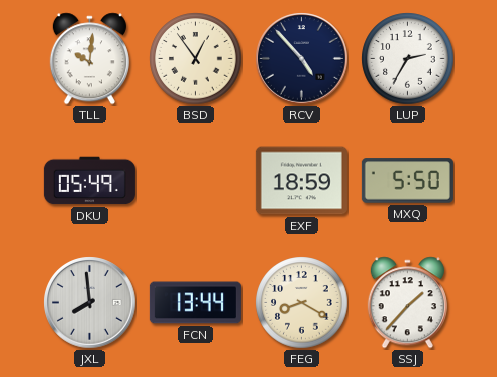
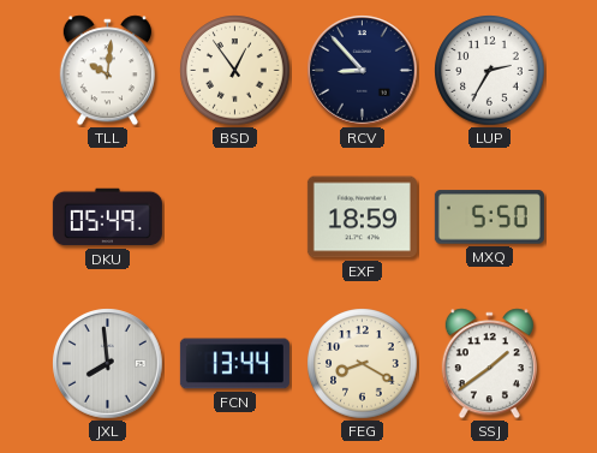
RCV: 4:53 -> 8:53 (363, 71)
SSJ: 1:37 -> 1:39 (489, 364)
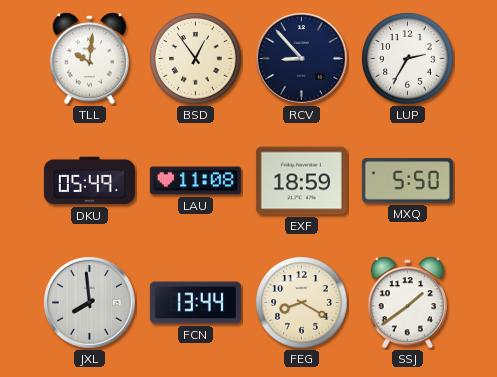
LAU: none -> 11:08 (195, 181)
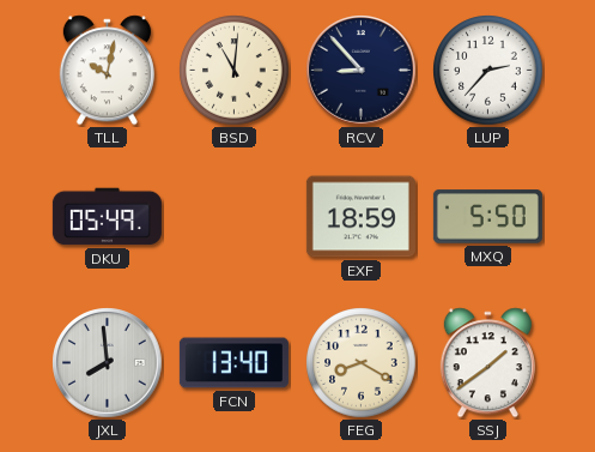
TLL: 10:01 -> 10:02 (107, 71)
BSD: 12:54 -> 11:01 (235, 71)
LUP: 2:35 -> 2:37 (488, 71)
LAU: 11:08 -> none (195, 181)
FCN: 13:44 -> 13:40 (233, 363)
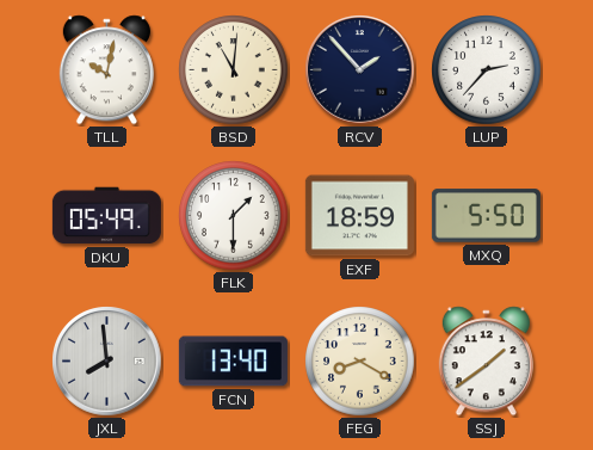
RCV: 8:53 -> 1:53 (360, 70)
FLK: none -> 1:30 (234, 216)
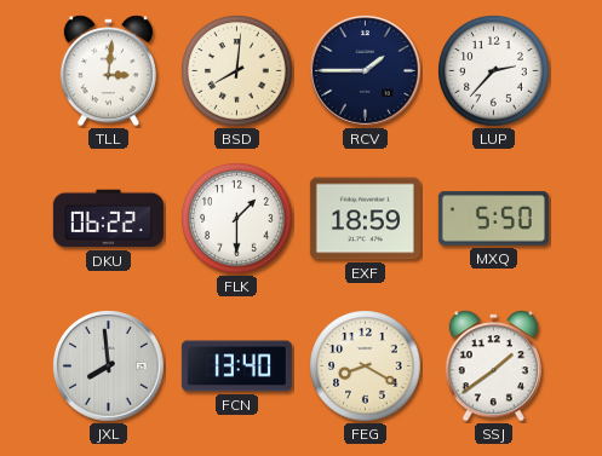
TLL: 10:02 -> 3:01 (108, 71)
BSD: 11:01 -> 8:01 (237, 71)
RCV: 1:53 -> 1:45 (366, 71)
DKU: 05:49 -> 06:22 (108, 219)
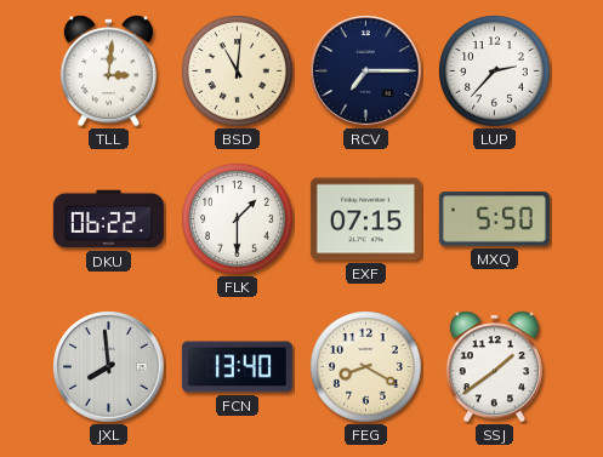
BSD: 8:01 -> 11:01 (238, 72)
RCV: 1:45 -> 7:15 (366, 72)
EXF: 18:59 -> 07:15 (365, 219)
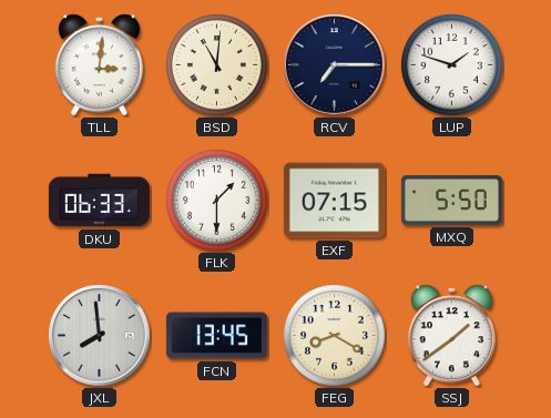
LUP: 2:37 -> 1:48 (452, 65)
DKU: 06:22 -> 06:33 (99, 201)
FCN: 13:40 -> 13:45 (216, 336)
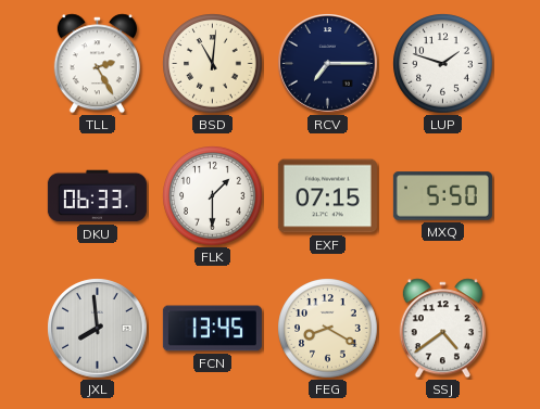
TLL: 3:01 -> 2:25 (97, 64)
SSJ: 1:39 -> 4:39 (442, 329)
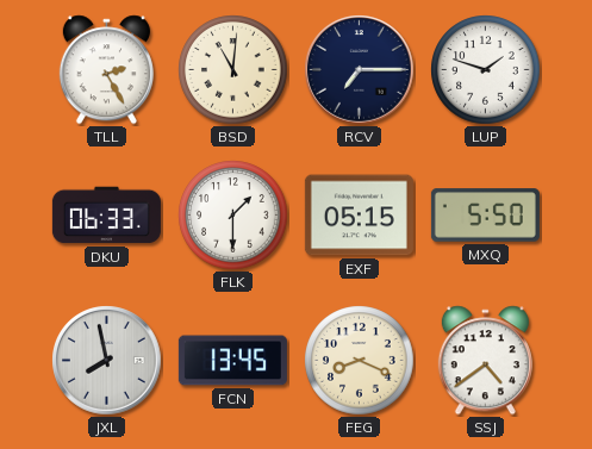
EXF: 07:15 -> 05:15 (359, 216)
JXL: 7:59 -> 7:58 (107, 361)
FEG: 8:20 -> 8:19 (360, 361)
